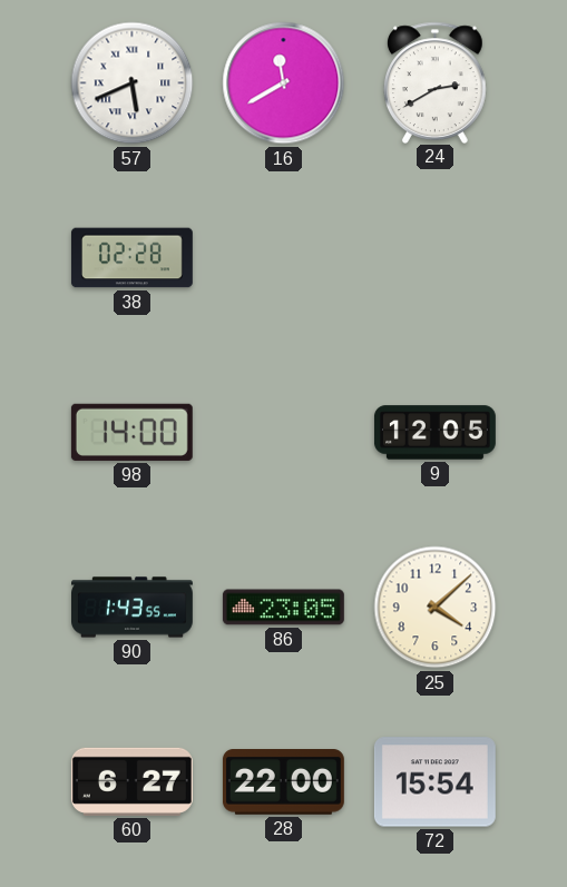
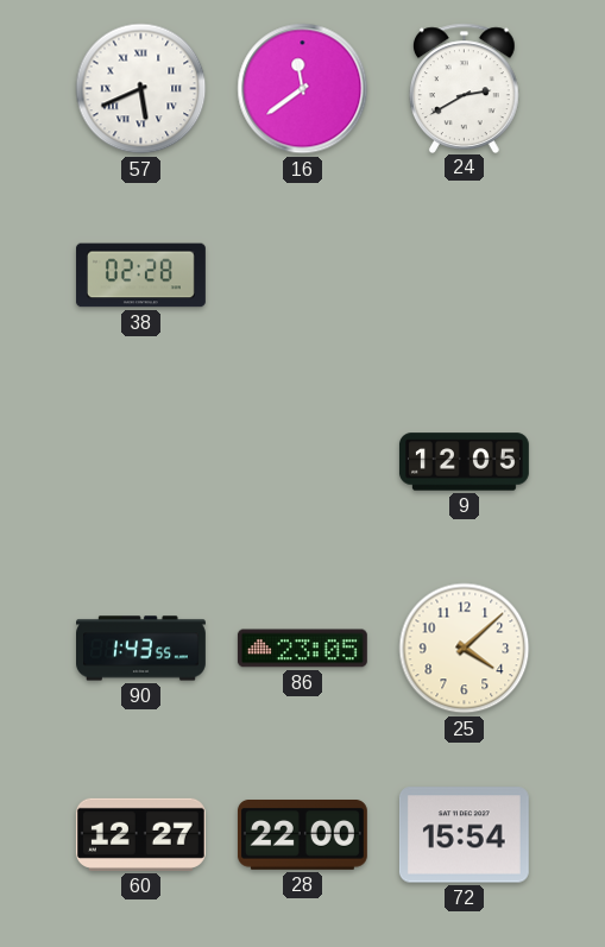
16: 11:40 -> 11:39 (303, 89)
98: 14:00 -> none (131, 432)
60: 6:27 -> 12:27 (140, 834)
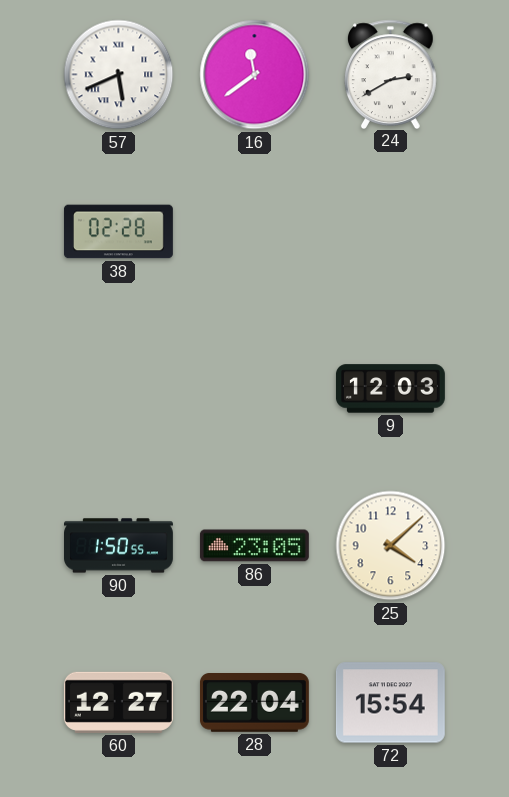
9: 12:05 -> 12:03 (390, 389)
90: 1:43 -> 1:50 (119, 546)
28: 22:00 -> 22:04 (254, 703)
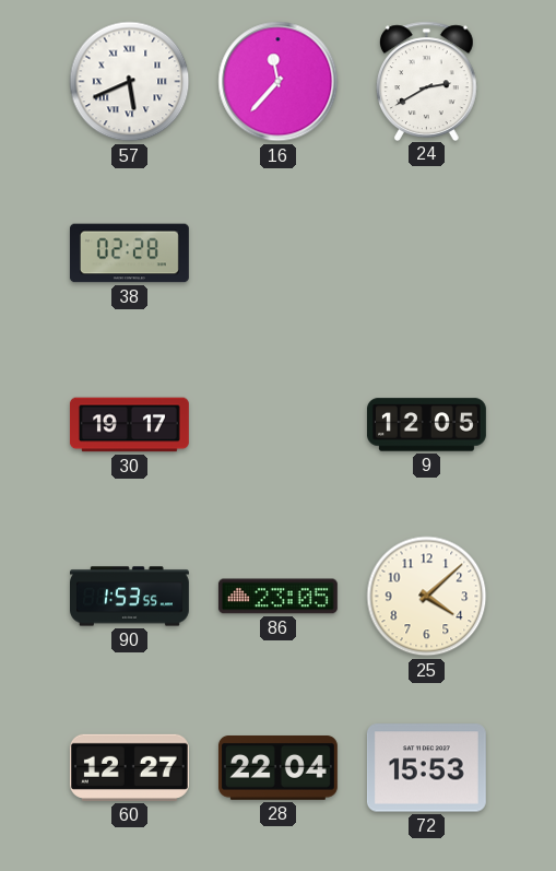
16: 11:39 -> 11:37 (279, 82)
30: none -> 19:17 (130, 425)
9: 12:03 -> 12:05 (426, 425)
90: 1:50 -> 1:53 (130, 597)
72: 15:54 -> 15:53 (426, 768)
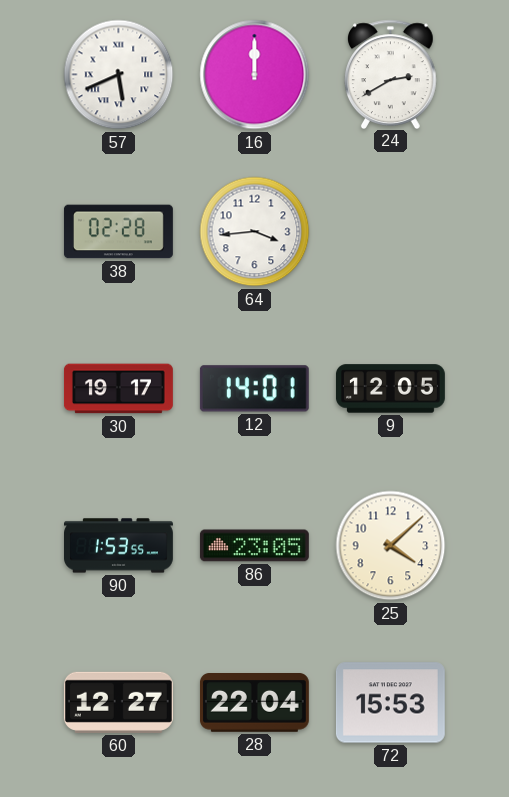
16: 11:37 -> 12:00 (255, 75)
64: none -> 3:44 (255, 232)
12: none -> 14:01 (254, 389)
